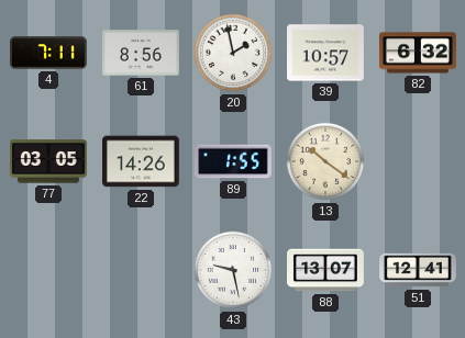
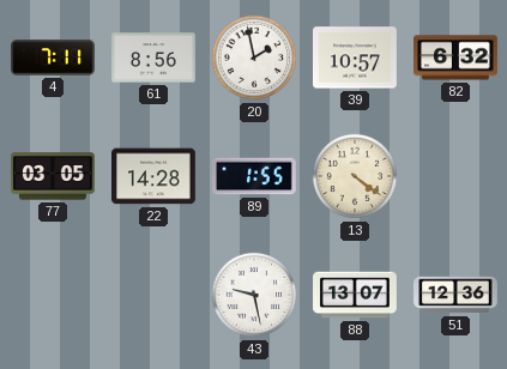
22: 14:26 -> 14:28 (155, 176)
13: 10:21 -> 4:21 (355, 176)
51: 12:41 -> 12:36 (455, 295)
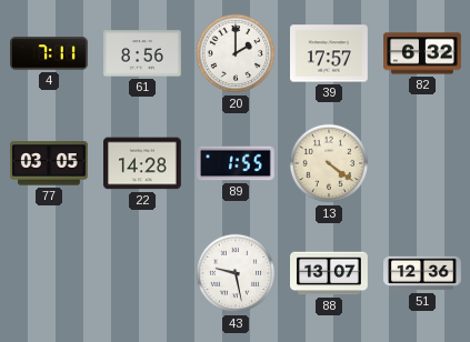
20: 1:58 -> 2:00 (236, 53)
39: 10:57 -> 17:57 (330, 53)
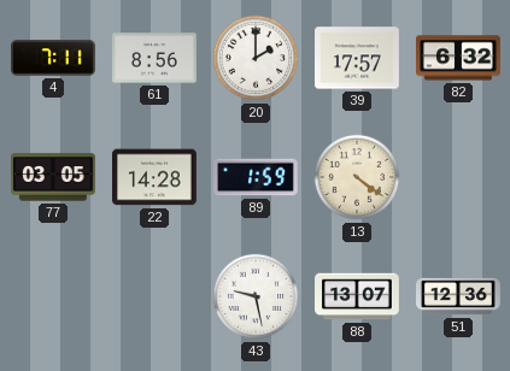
89: 1:55 -> 1:59 (257, 177)
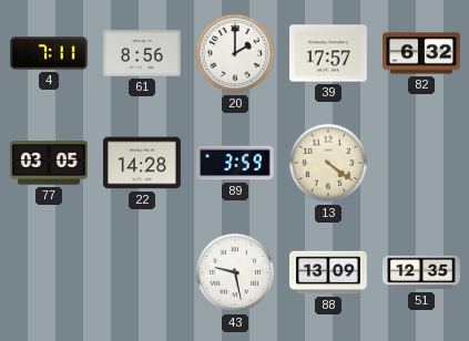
89: 1:59 -> 3:59 (236, 163)
88: 13:07 -> 13:09 (329, 272)
51: 12:36 -> 12:35 (421, 272)
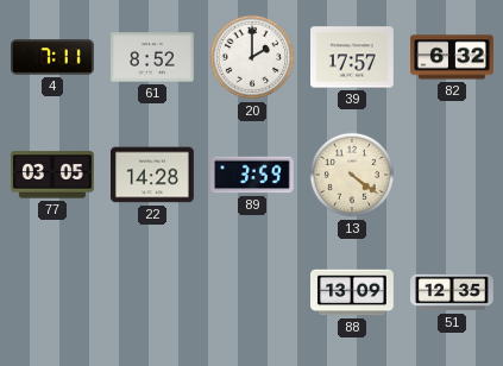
61: 8:56 -> 8:52 (153, 57)
43: 9:28 -> none (235, 272)
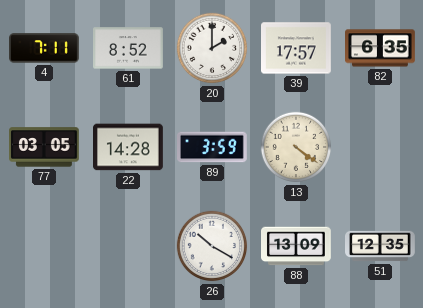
82: 6:32 -> 6:35 (381, 48)
26: none -> 10:20 (212, 246)
